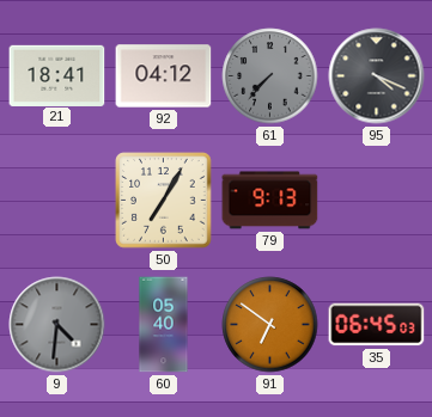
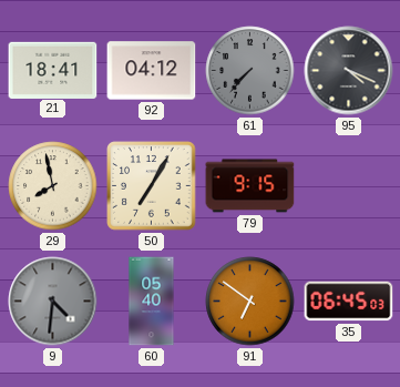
29: none -> 7:58 (53, 186)
79: 9:13 -> 9:15 (250, 186)
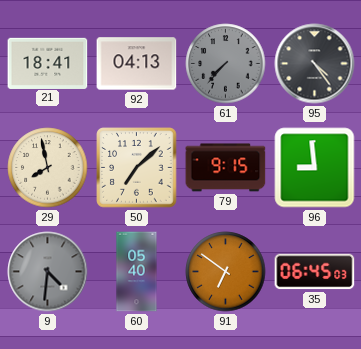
92: 04:12 -> 04:13 (137, 64)
95: 4:19 -> 4:24 (315, 64)
50: 7:05 -> 7:08 (137, 168)
96: none -> 8:59 (315, 168)
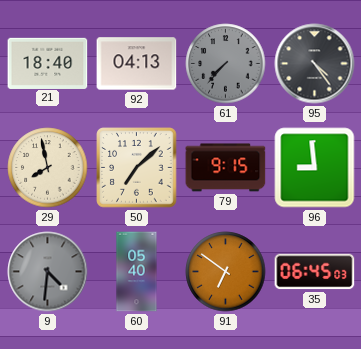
21: 18:41 -> 18:40 (48, 63)
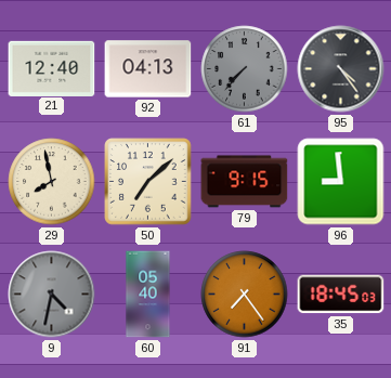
21: 18:40 -> 12:40 (52, 68)
9: 4:31 -> 4:32 (52, 295)
91: 6:51 -> 7:24 (245, 295)
35: 06:45 -> 18:45 (341, 295)
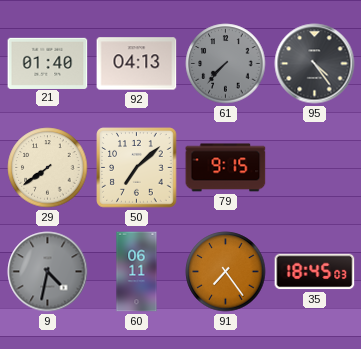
21: 12:40 -> 01:40 (48, 63)
29: 7:58 -> 7:39 (48, 168)
96: 8:59 -> none (341, 182)
60: 05:40 -> 06:11 (137, 272)
